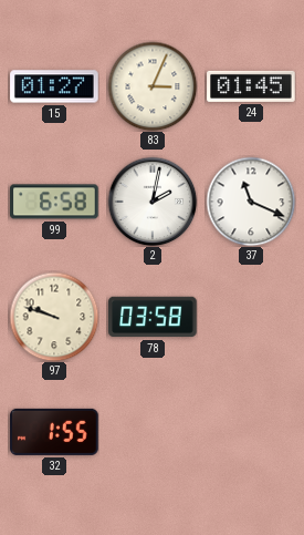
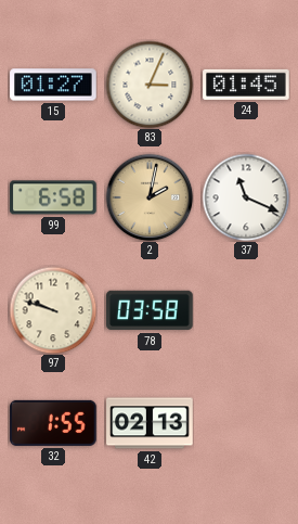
2 dial: white -> champagne (150, 197)
42: none -> 02:13 (150, 423)
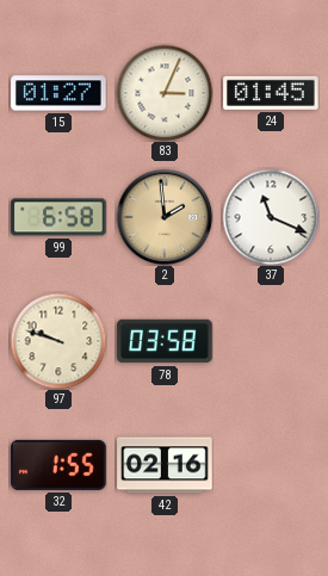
2: 2:02 -> 1:59 (165, 217)
42: 02:13 -> 02:16 (165, 465)
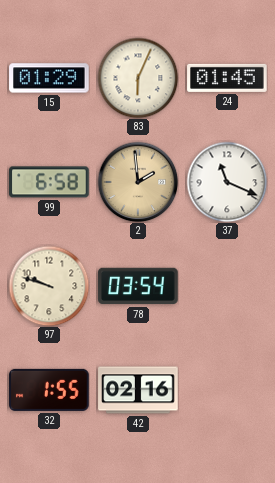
15: 01:27 -> 01:29 (49, 78)
83: 3:04 -> 6:04 (138, 78)
78: 03:58 -> 03:54 (138, 286)
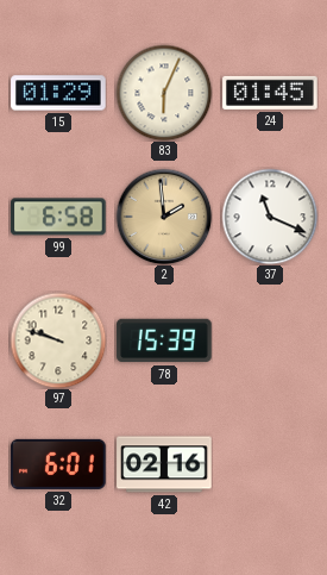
78: 03:54 -> 15:39 (164, 340)
32: 1:55 -> 6:01 (58, 464)
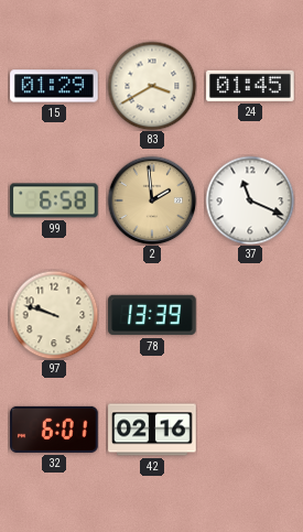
83: 6:04 -> 3:40 (152, 86)
78: 15:39 -> 13:39 (152, 315)
